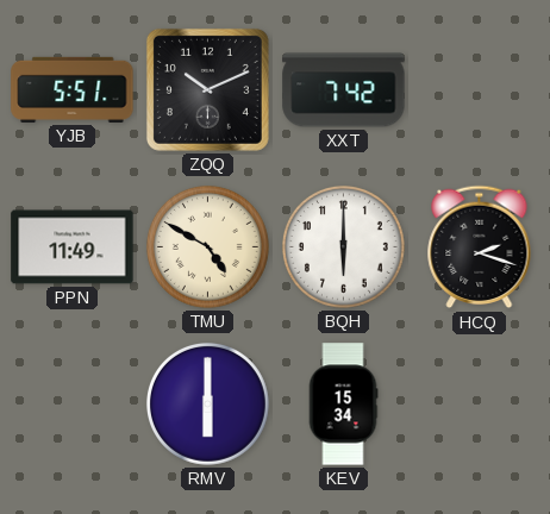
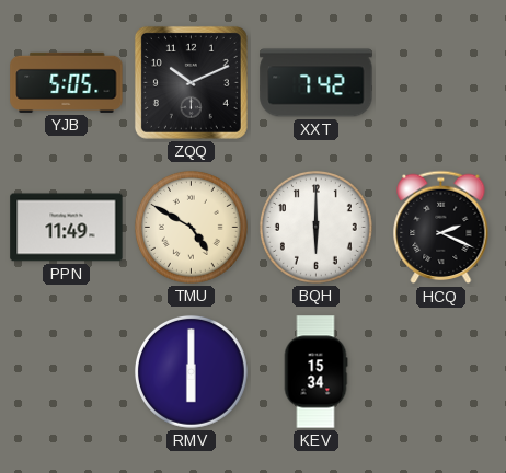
YJB: 5:51 -> 5:05 (67, 82)
HCQ: 2:18 -> 2:19 (441, 228)
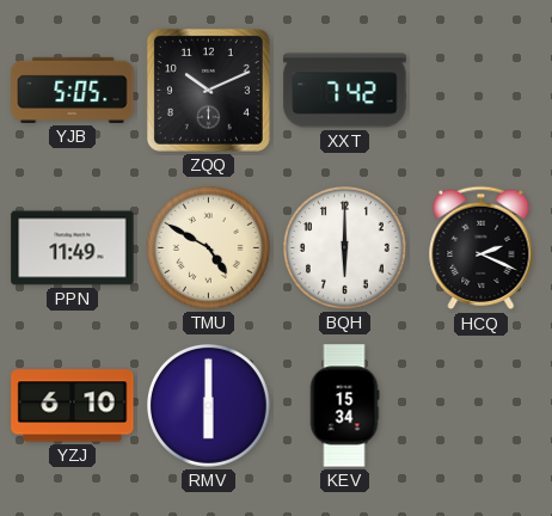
YZJ: none -> 6:10 (73, 406)
